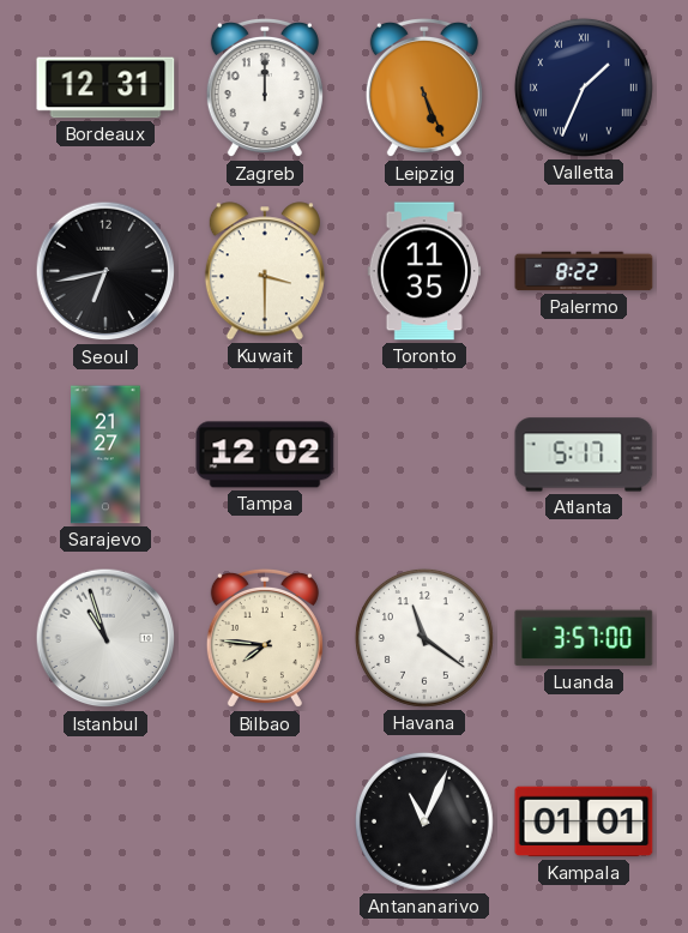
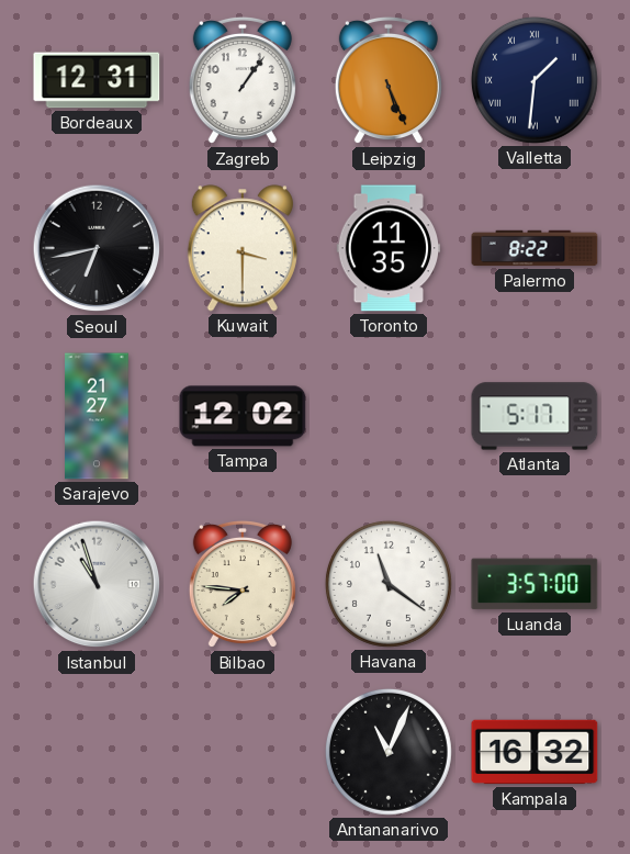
Zagreb: 12:00 -> 1:06 (243, 80)
Valletta: 1:34 -> 1:31 (535, 80)
Kampala: 01:01 -> 16:32 (535, 752)
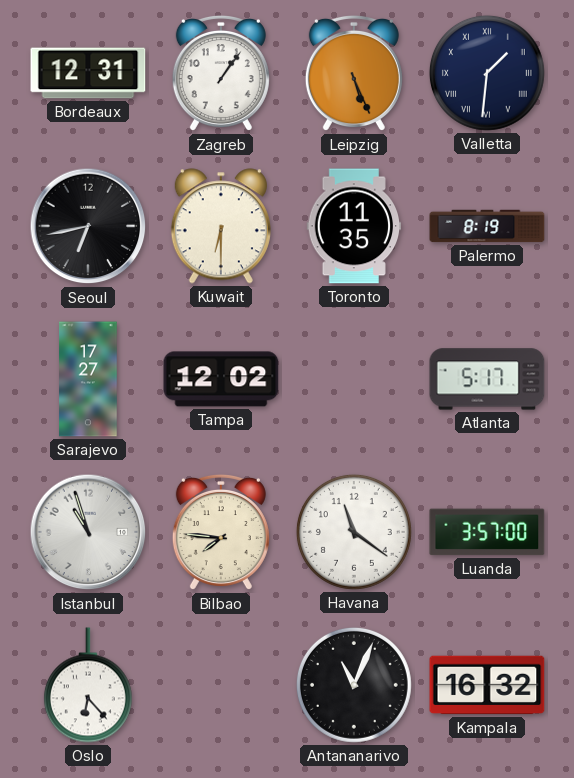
Kuwait: 3:30 -> 6:30 (221, 226)
Palermo: 8:22 -> 8:19 (487, 226)
Sarajevo: 21:27 -> 17:27 (88, 379)
Oslo: none -> 6:23 (88, 685)
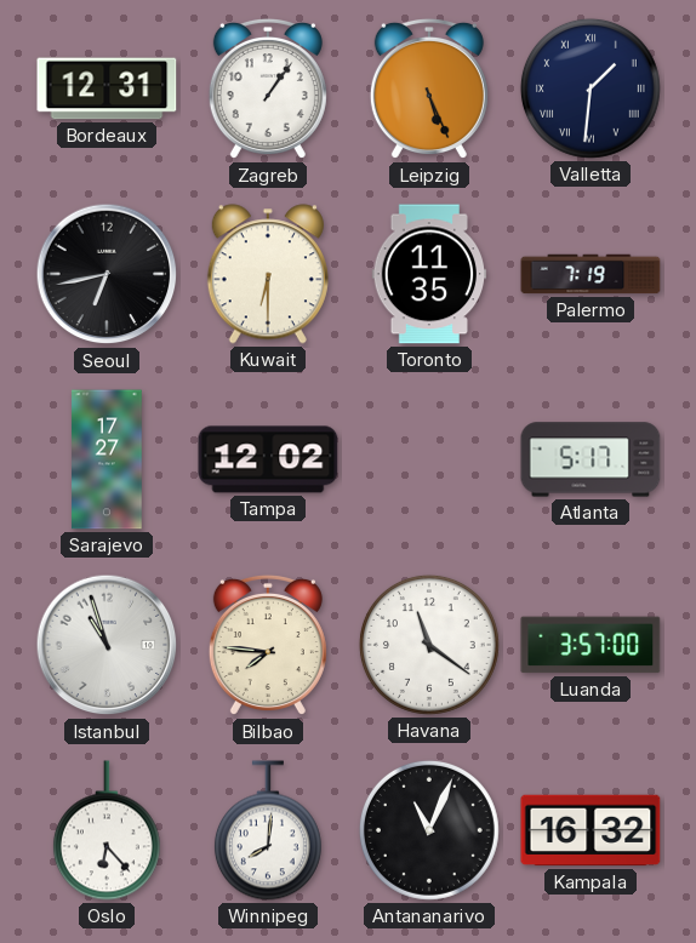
Palermo: 8:19 -> 7:19 (591, 274)
Winnipeg: none -> 8:01 (268, 830)
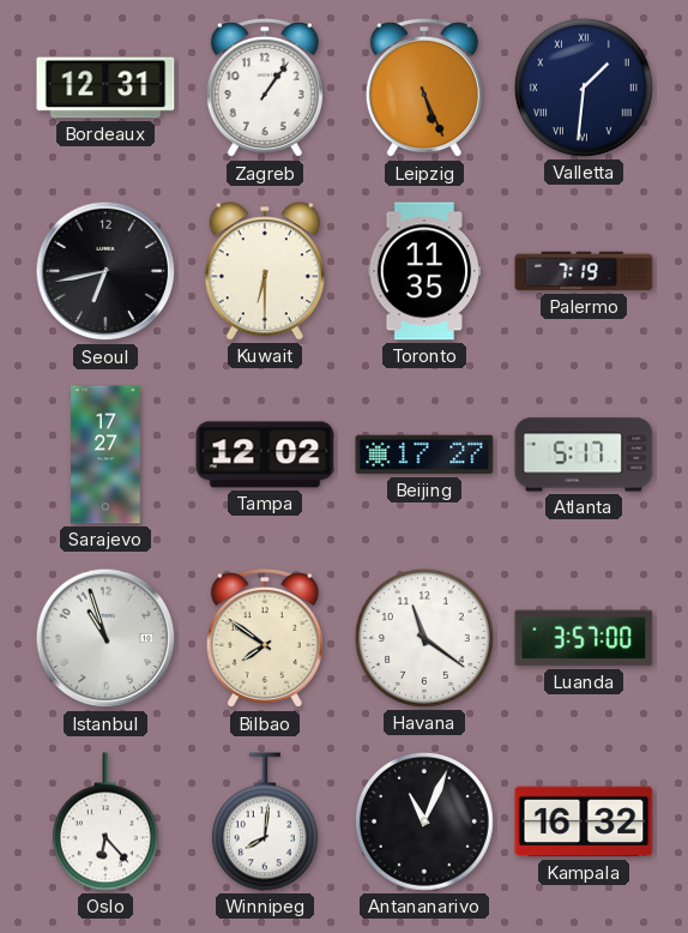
Beijing: none -> 17:27 (424, 455)
Bilbao: 7:46 -> 7:51 (265, 638)
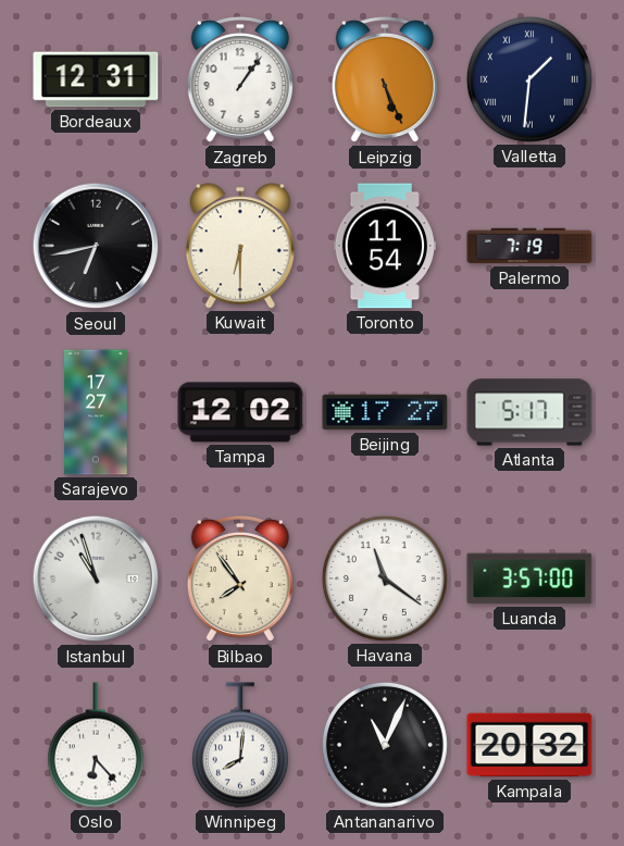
Toronto: 11:35 -> 11:54 (385, 246)
Bilbao: 7:51 -> 7:54 (240, 578)
Kampala: 16:32 -> 20:32 (529, 745)
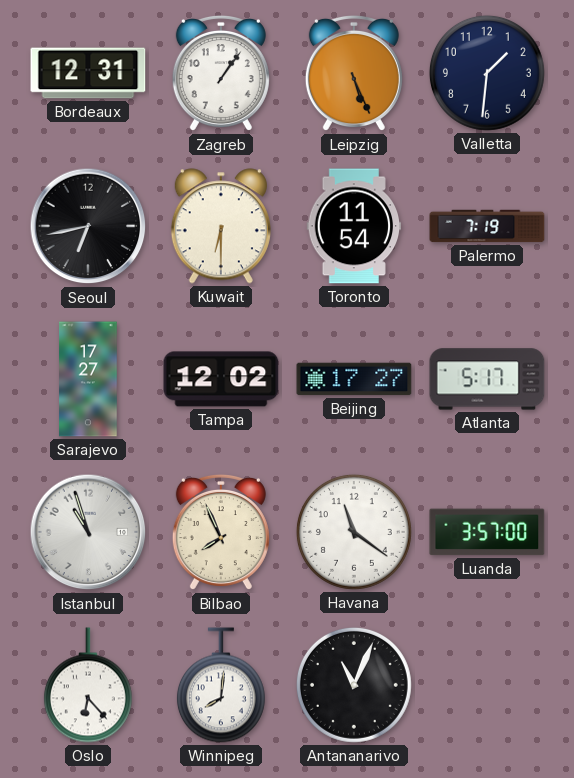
Valletta numerals: Roman -> Arabic (487, 73)
Bilbao: 7:54 -> 7:56 (221, 532)
Kampala: 20:32 -> none (529, 745)
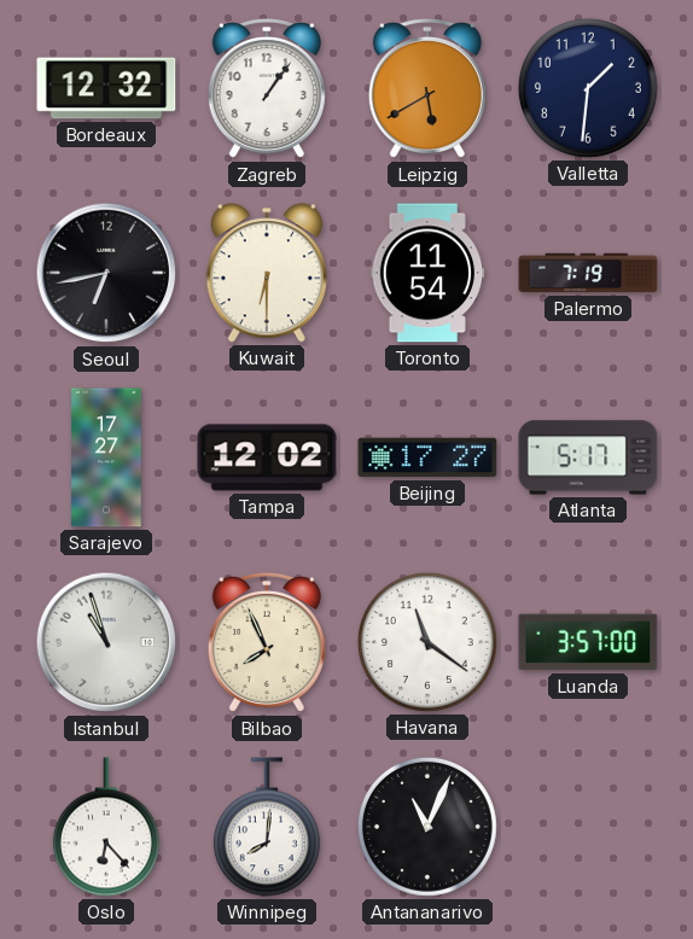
Bordeaux: 12:31 -> 12:32 (106, 88)
Leipzig: 5:26 -> 5:40 (427, 88)
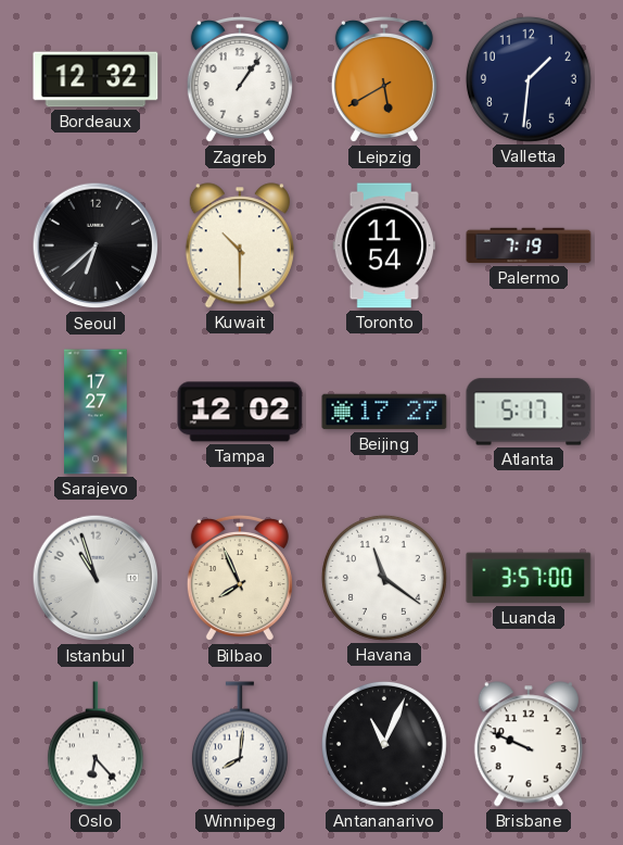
Seoul: 6:43 -> 6:38 (96, 245)
Kuwait: 6:30 -> 10:30 (240, 245)
Brisbane: none -> 9:49 (529, 744)
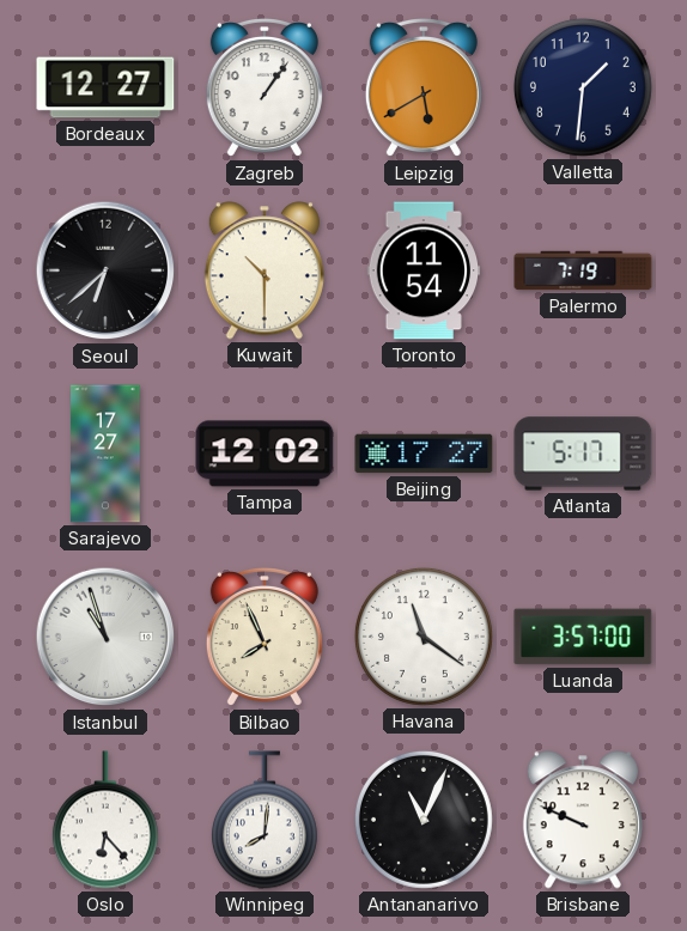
Bordeaux: 12:32 -> 12:27 (105, 87)
